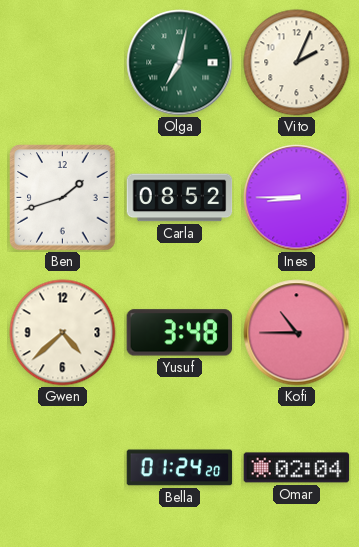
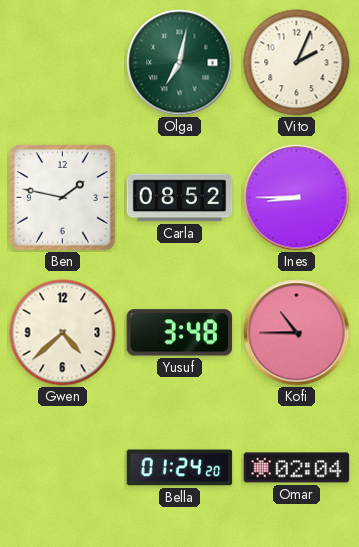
Ben: 1:42 -> 1:47 (63, 198)
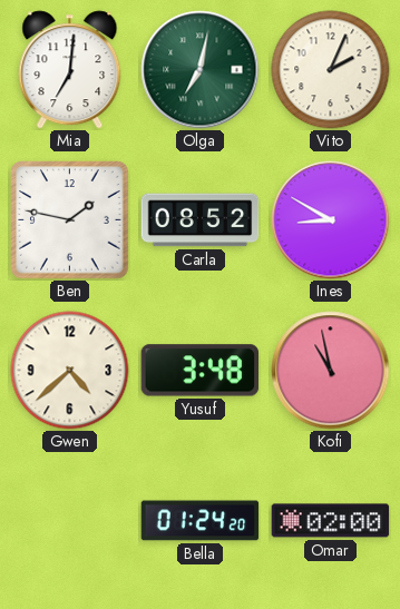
Mia: none -> 7:01 (70, 70)
Ines: 8:45 -> 8:50 (331, 220)
Kofi: 10:45 -> 10:58 (331, 371)
Omar: 02:04 -> 02:00 (331, 521)
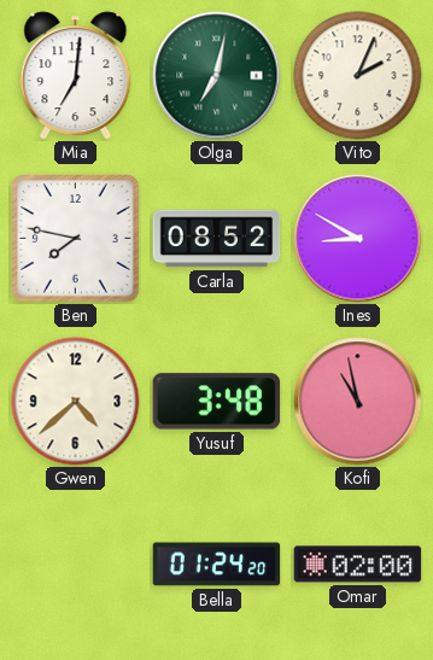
Ben: 1:47 -> 7:47 (76, 239)
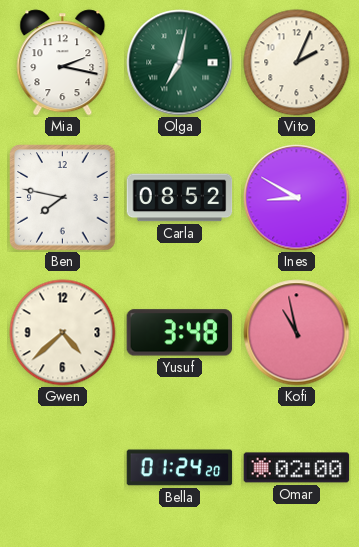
Mia: 7:01 -> 2:17 (63, 63)
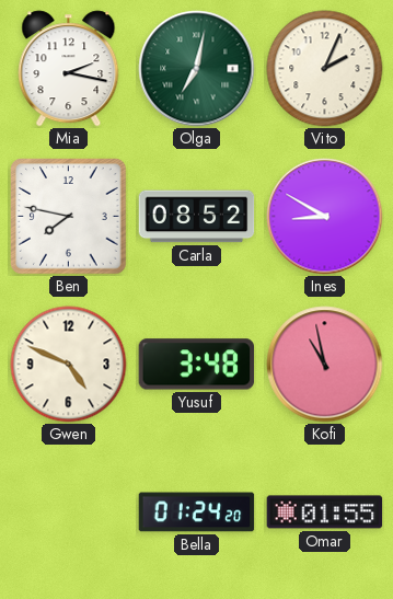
Gwen: 4:38 -> 4:49 (69, 365)
Omar: 02:00 -> 01:55 (325, 512)
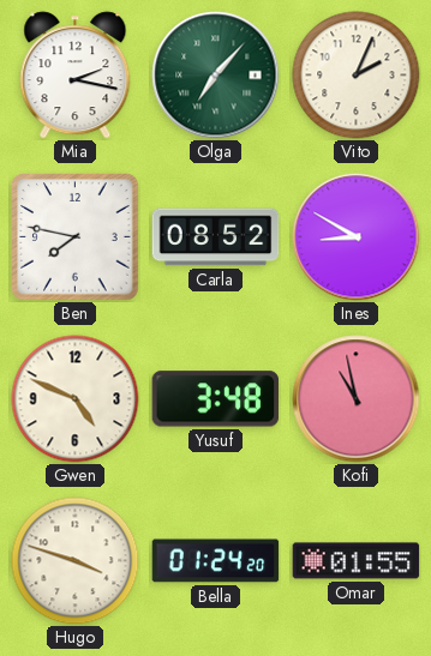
Olga: 7:02 -> 7:07 (216, 76)
Hugo: none -> 3:48 (76, 561)
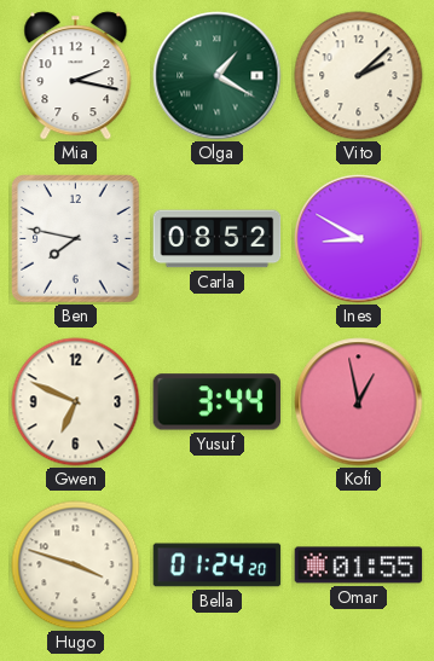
Olga: 7:07 -> 1:20 (218, 76)
Vito: 2:04 -> 2:08 (359, 76)
Gwen: 4:49 -> 6:49 (76, 402)
Yusuf: 3:48 -> 3:44 (218, 402)
Kofi: 10:58 -> 12:58 (359, 402)
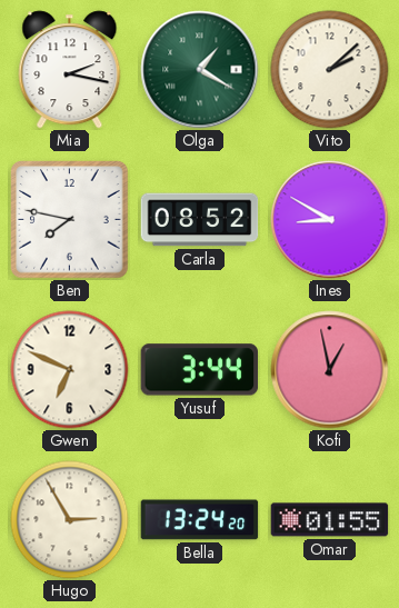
Hugo: 3:48 -> 2:55 (70, 520)
Bella: 01:24 -> 13:24 (200, 520)
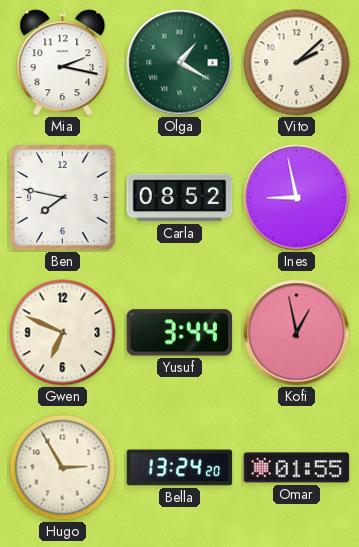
Ines: 8:50 -> 8:58 (297, 198)
